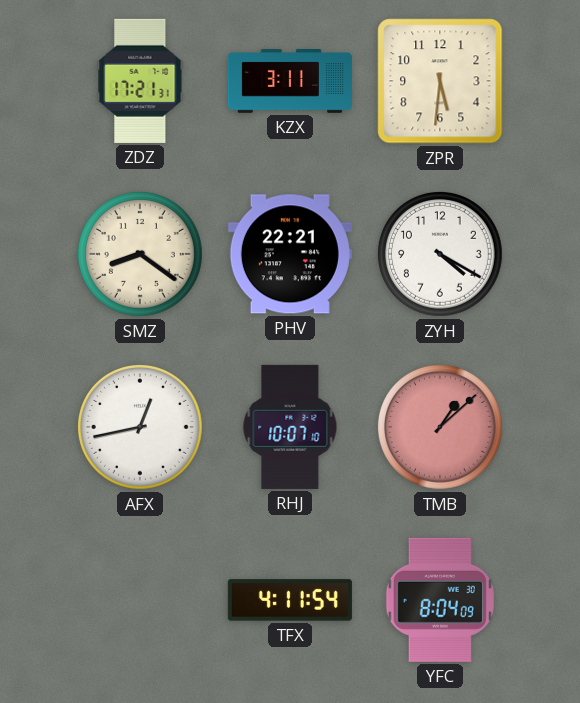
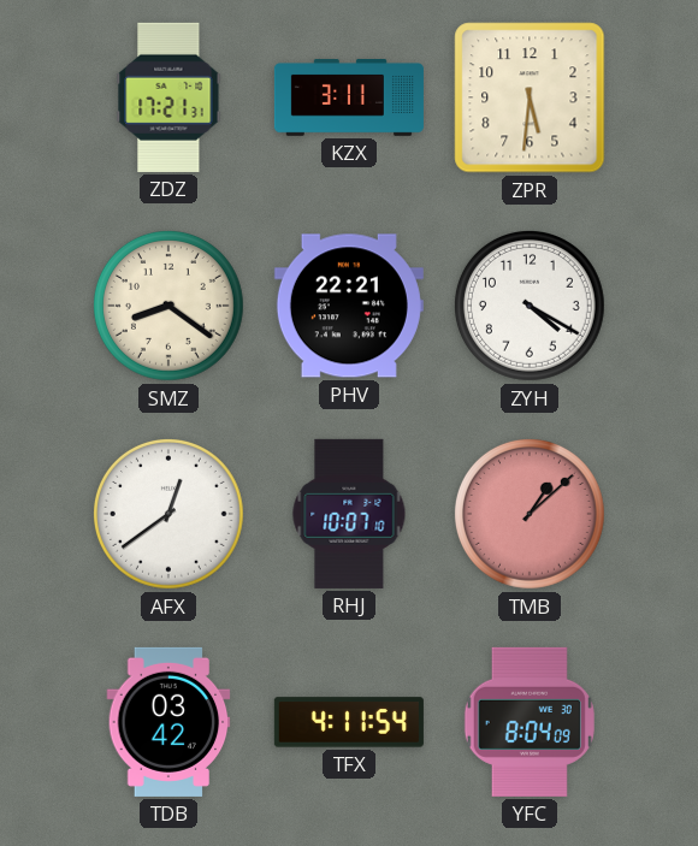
AFX: 12:43 -> 12:39 (168, 514)
TDB: none -> 03:42 (168, 722)
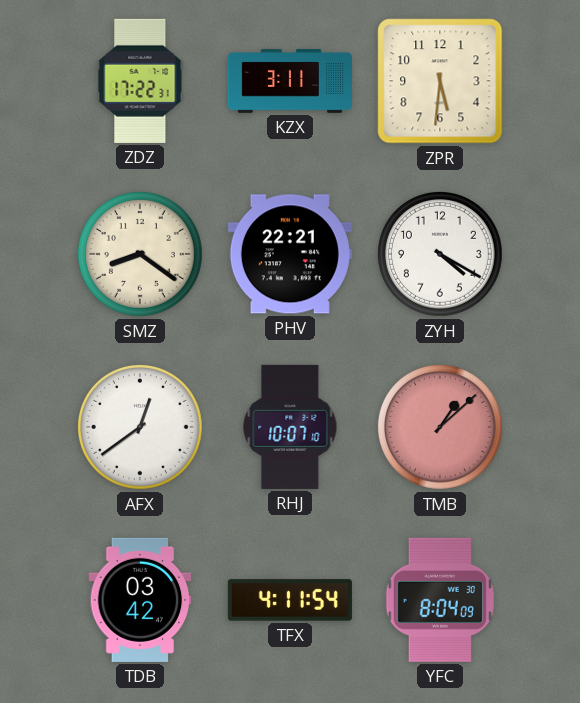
ZDZ: 17:21 -> 17:22 (140, 81)
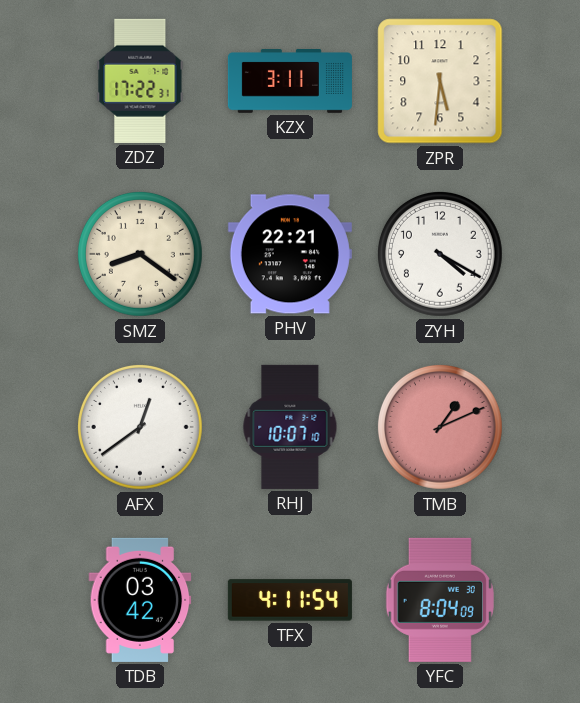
TMB: 1:08 -> 1:11 (440, 427)
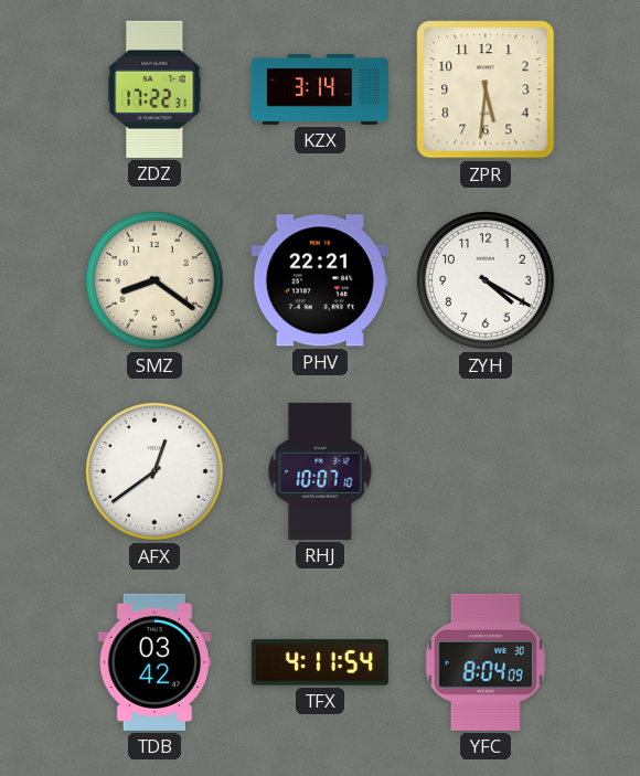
KZX: 3:11 -> 3:14 (320, 91)
TMB: 1:11 -> none (440, 427)
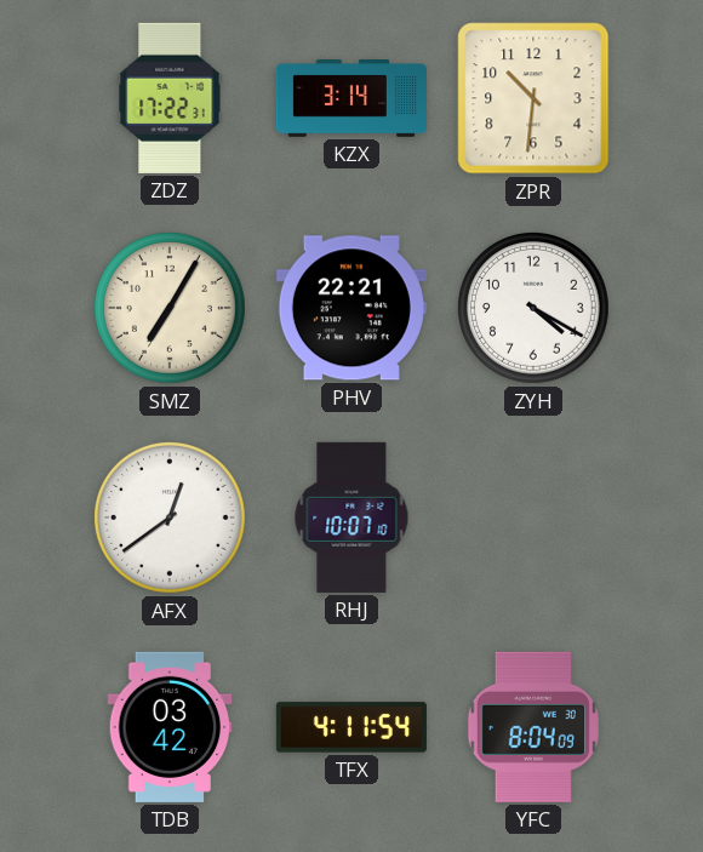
ZPR: 5:31 -> 10:31 (533, 98)
SMZ: 8:21 -> 7:05 (170, 308)
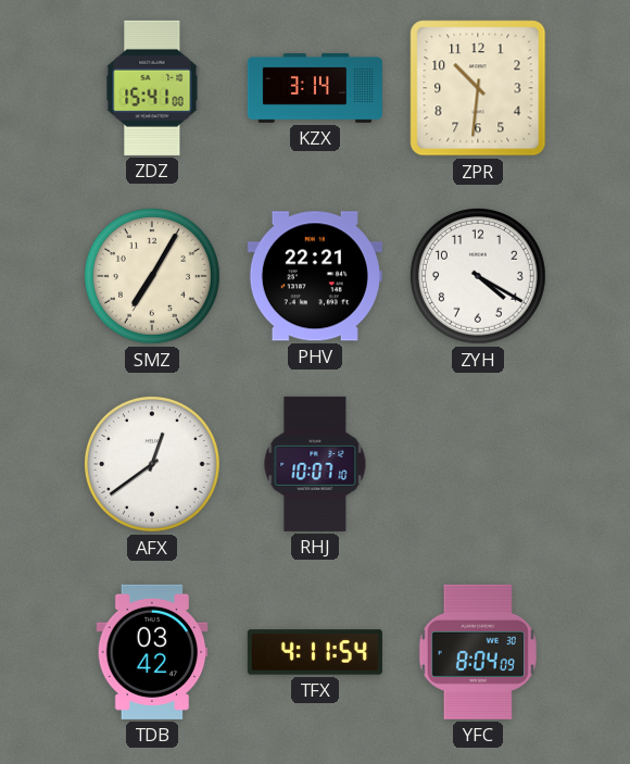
ZDZ: 17:22 -> 15:41 (152, 88)
